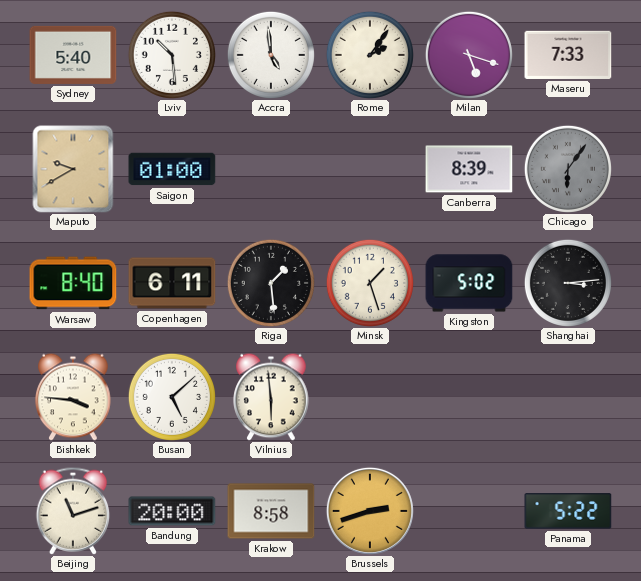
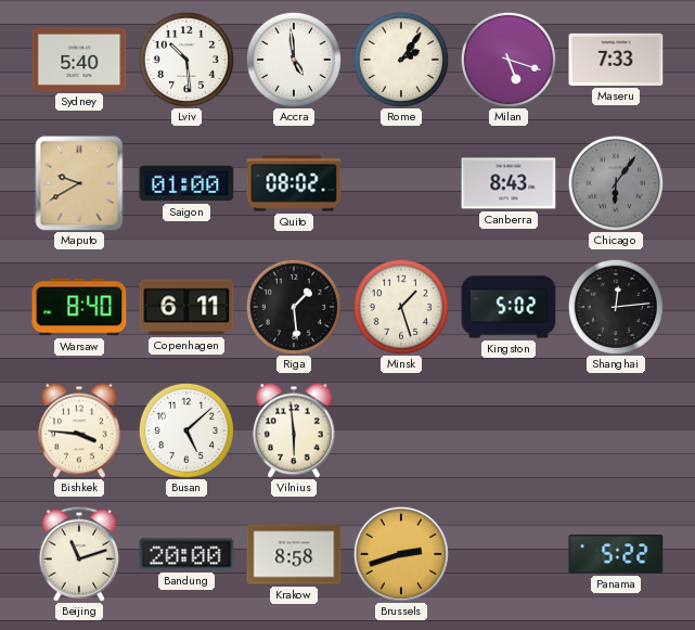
Quito: none -> 08:02 (294, 183)
Canberra: 8:39 -> 8:43 (509, 183)
Shanghai: 3:14 -> 12:14 (616, 307)
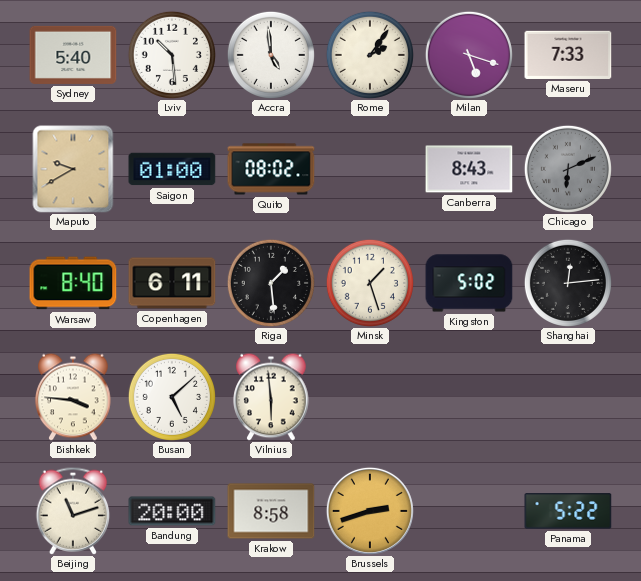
Chicago: 6:06 -> 6:11 (568, 169)
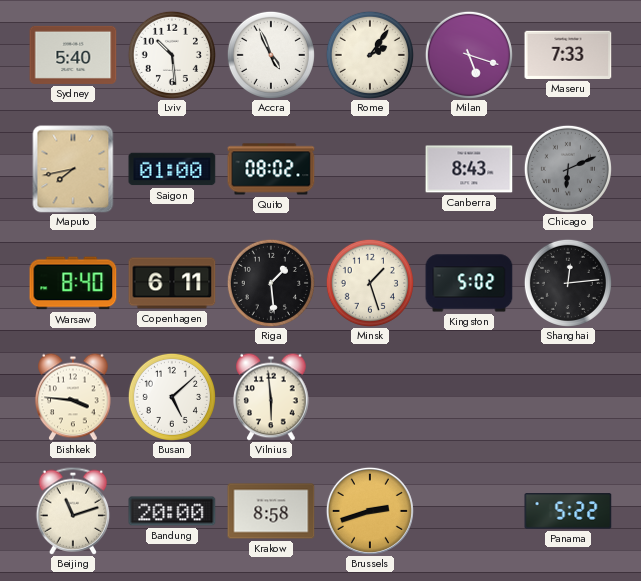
Accra: 4:59 -> 4:56 (271, 55)
Maputo: 9:40 -> 7:43 (73, 169)
